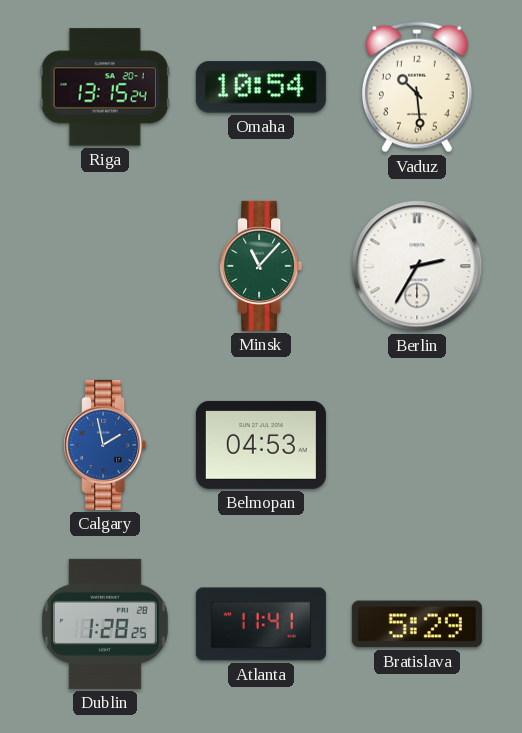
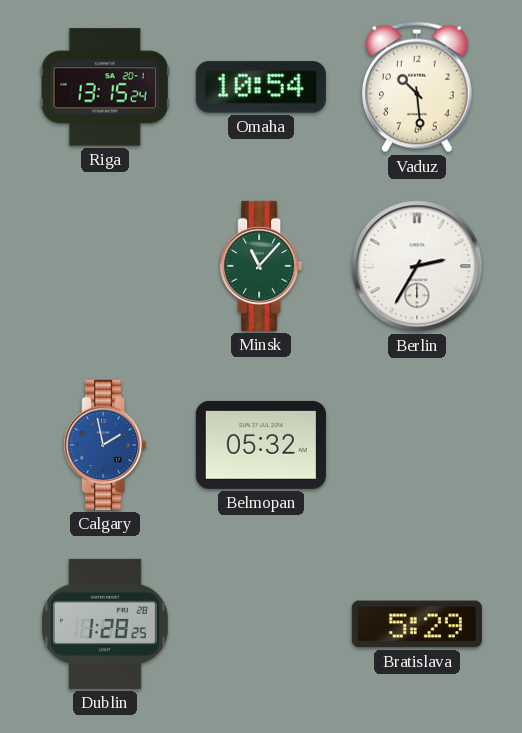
Belmopan: 04:53 -> 05:32 (261, 445)
Atlanta: 11:41 -> none (261, 624)
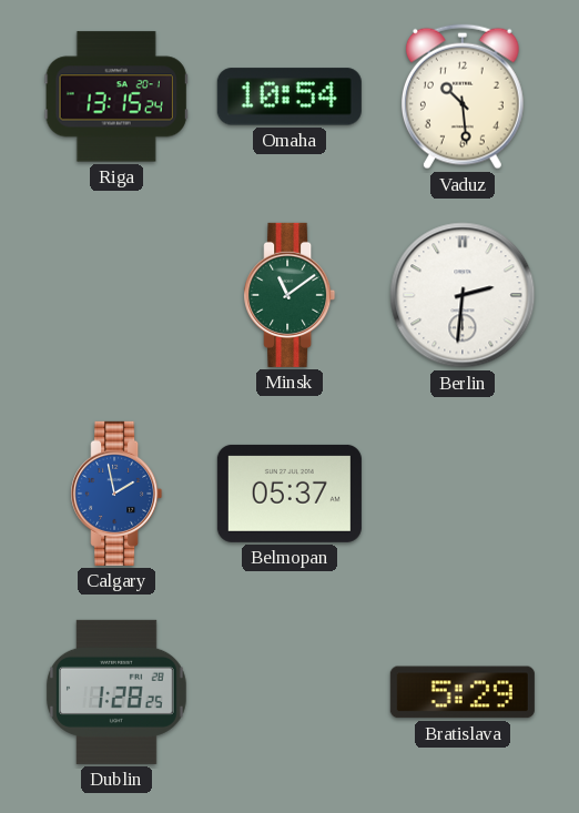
Minsk: 11:07 -> 11:09 (289, 295)
Berlin: 2:35 -> 2:31 (463, 295)
Belmopan: 05:32 -> 05:37 (289, 494)
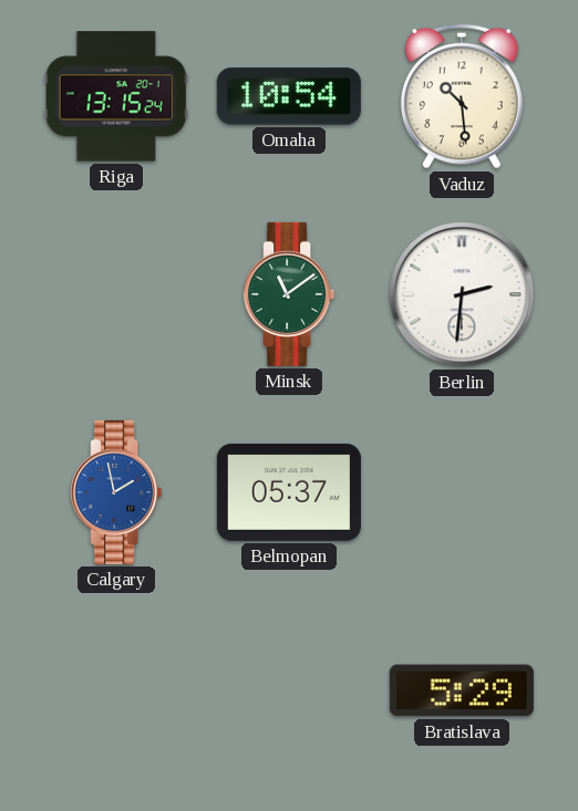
Dublin: 1:28 -> none (116, 692)
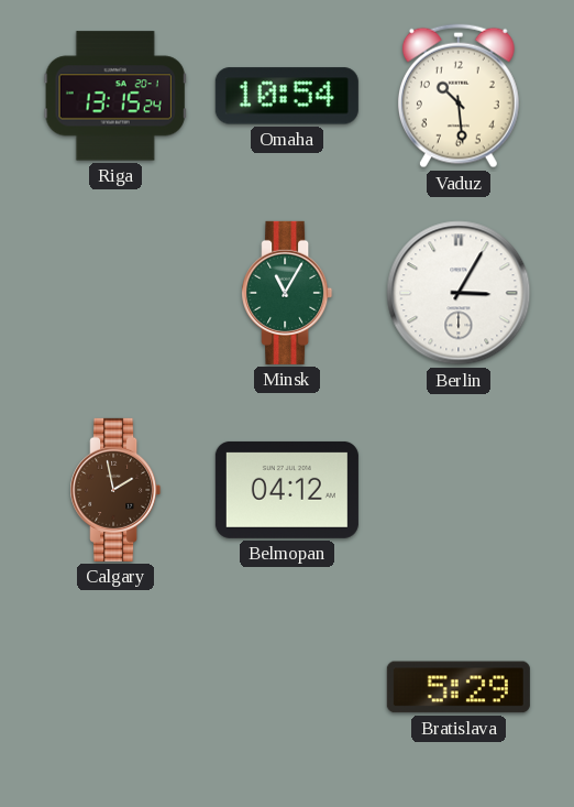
Minsk: 11:09 -> 11:05 (287, 293)
Berlin: 2:31 -> 3:05 (459, 293)
Calgary dial: blue -> brown (115, 490)
Belmopan: 05:37 -> 04:12 (287, 490)
